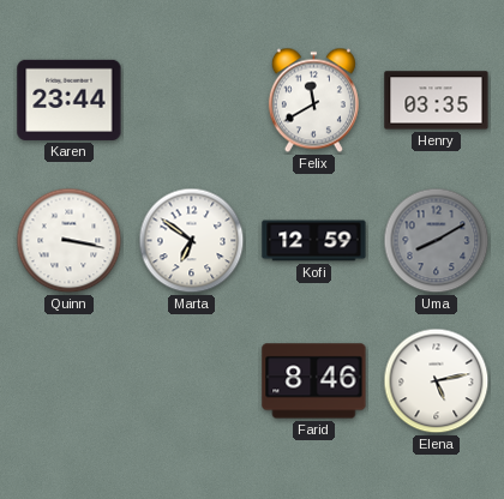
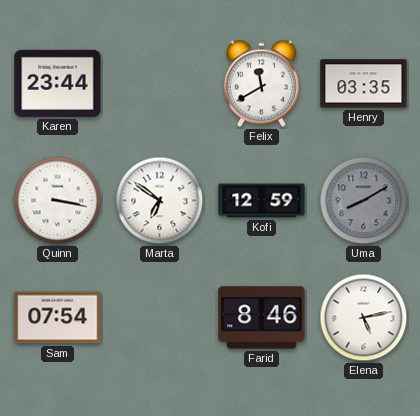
Sam: none -> 07:54 (58, 318)
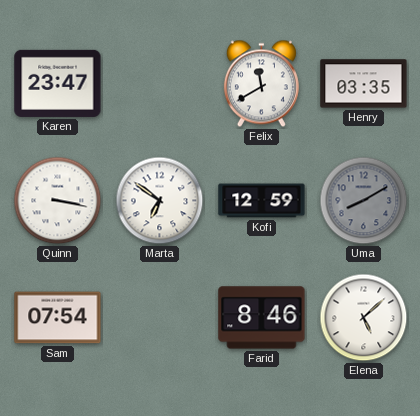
Karen: 23:44 -> 23:47 (58, 83)
Elena: 5:13 -> 5:08 (364, 318)
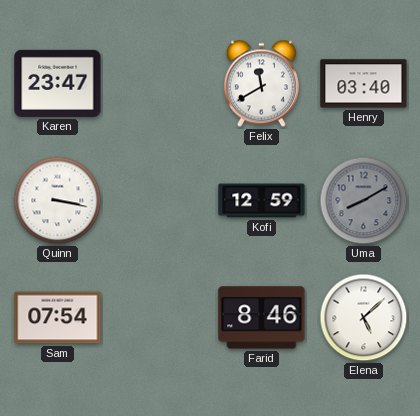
Henry: 03:35 -> 03:40 (364, 84)
Marta: 6:51 -> none (160, 201)
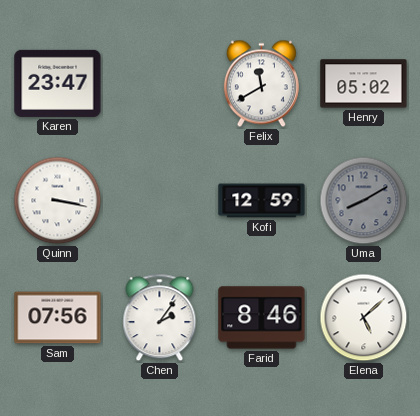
Henry: 03:40 -> 05:02 (364, 84)
Sam: 07:54 -> 07:56 (58, 318)
Chen: none -> 2:06 (160, 318)
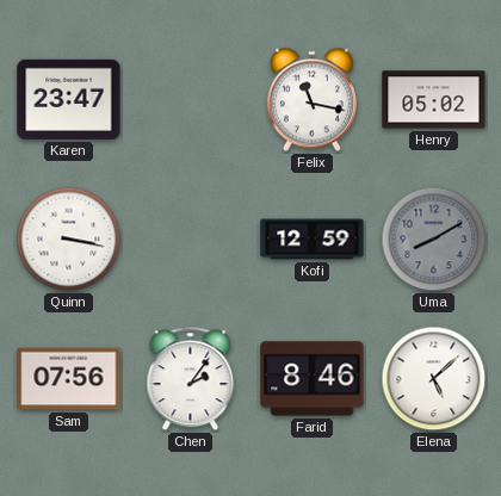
Felix: 11:40 -> 11:17 (311, 100)
